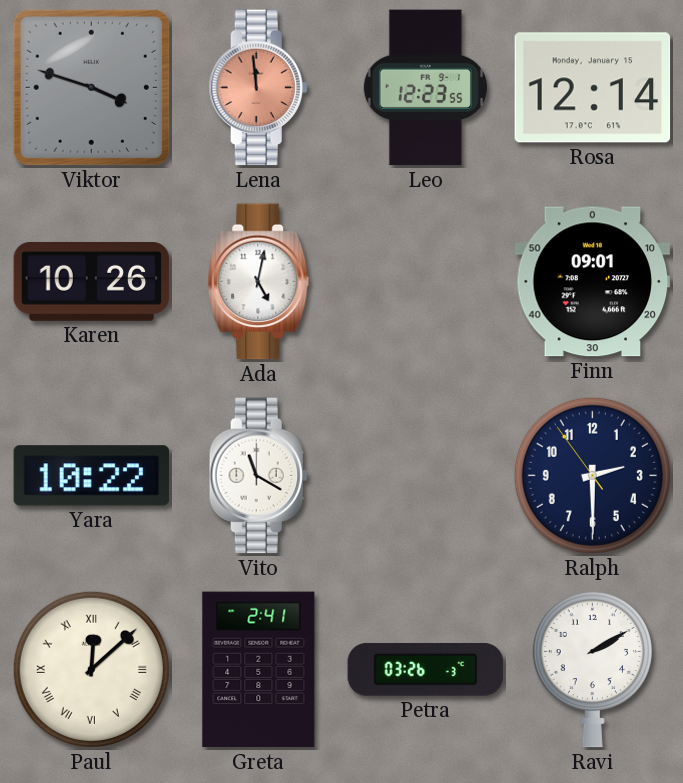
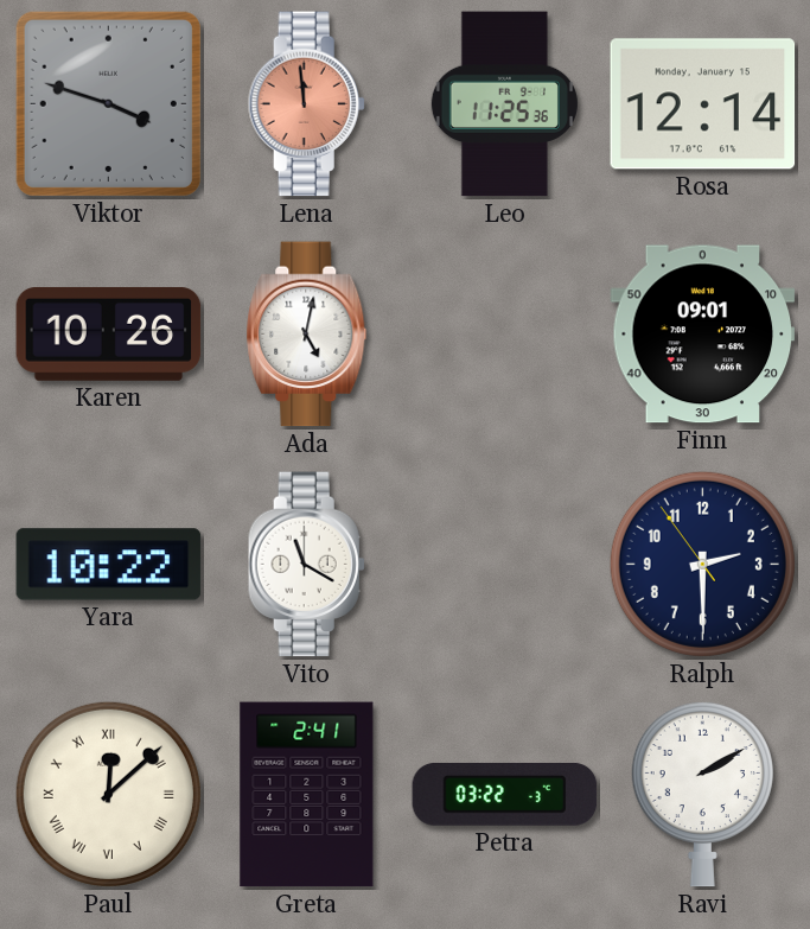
Leo: 12:23 -> 11:25 (504, 104)
Petra: 03:26 -> 03:22 (505, 794)
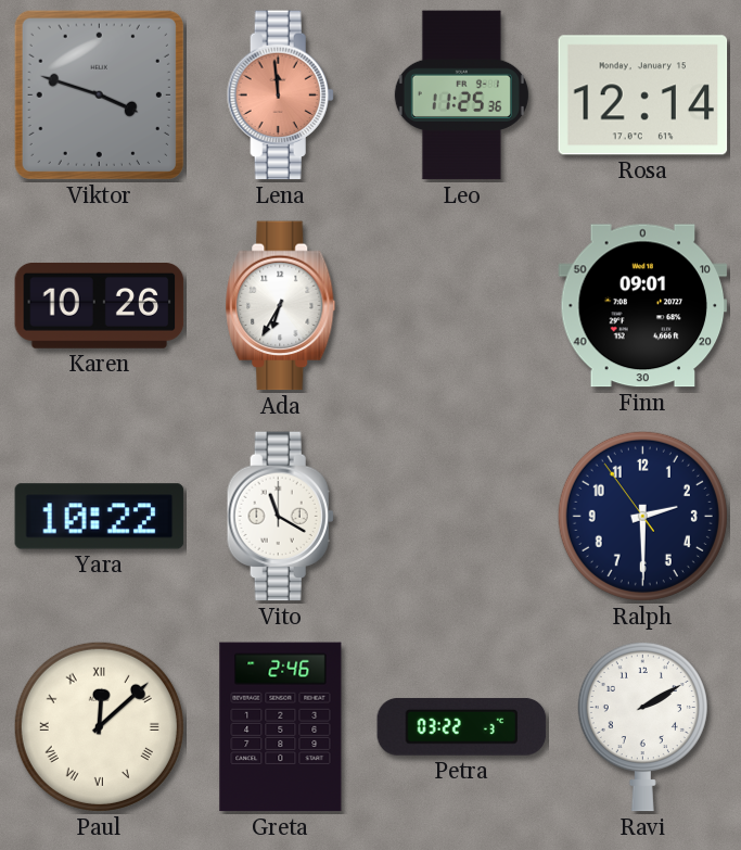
Ada: 5:02 -> 6:35 (281, 306)
Greta: 2:41 -> 2:46 (281, 727)
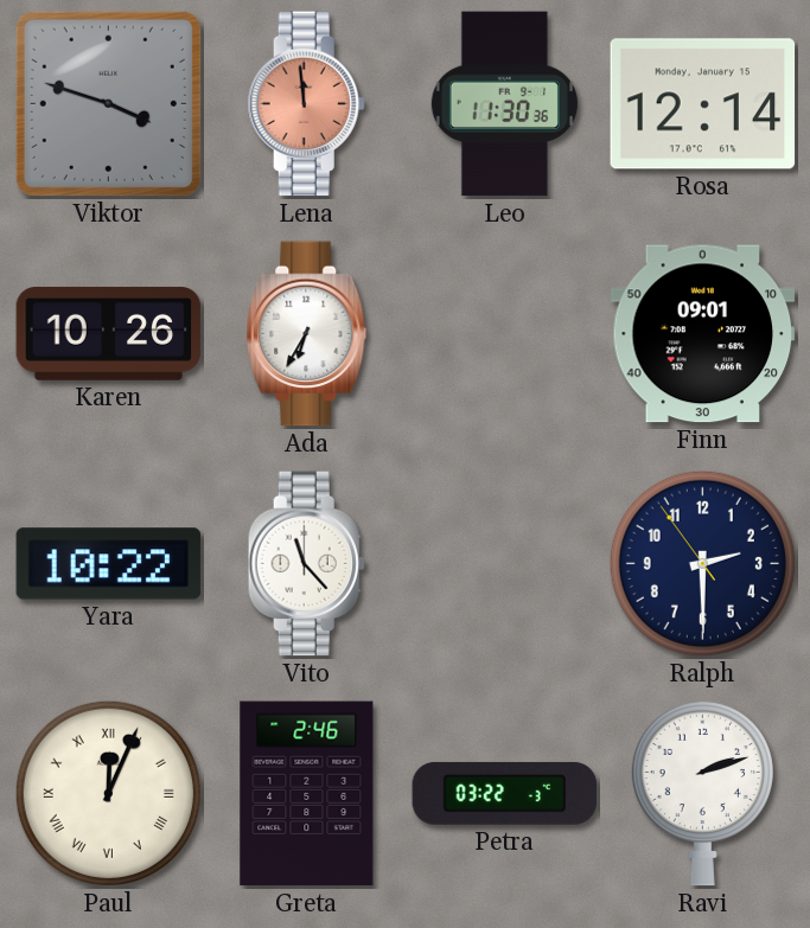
Leo: 11:25 -> 11:30 (504, 104)
Vito: 11:20 -> 11:23 (306, 564)
Paul: 12:08 -> 12:04 (108, 793)
Ravi: 2:10 -> 2:12 (702, 793)
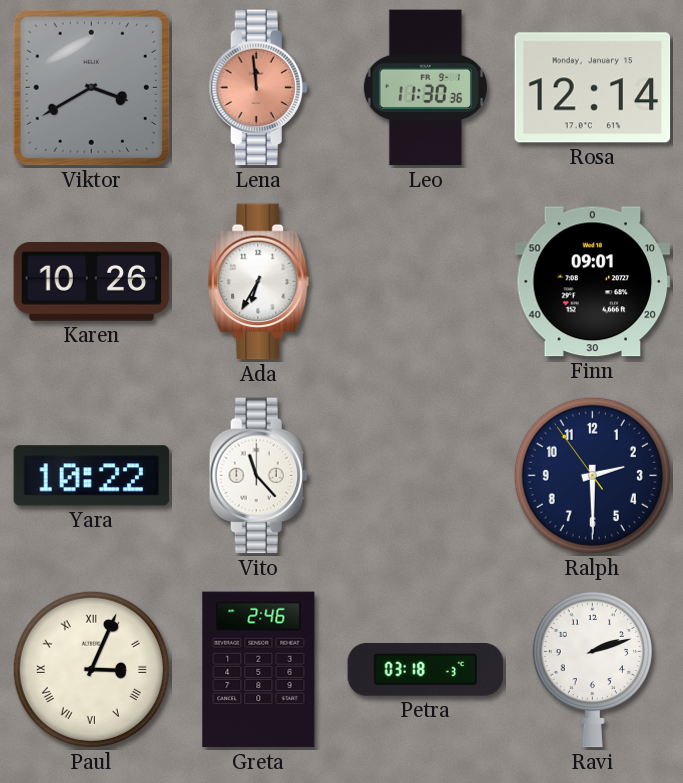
Viktor: 3:48 -> 3:40 (91, 87)
Paul: 12:04 -> 3:04 (91, 669)
Petra: 03:22 -> 03:18 (426, 669)
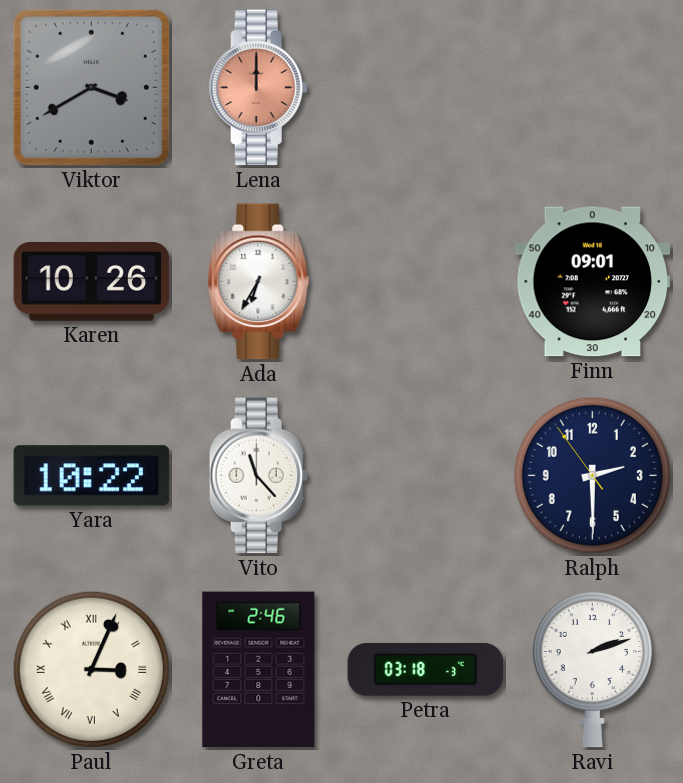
Lena: 11:59 -> 12:00 (258, 88)
Leo: 11:30 -> none (425, 88)
Rosa: 12:14 -> none (593, 88)
